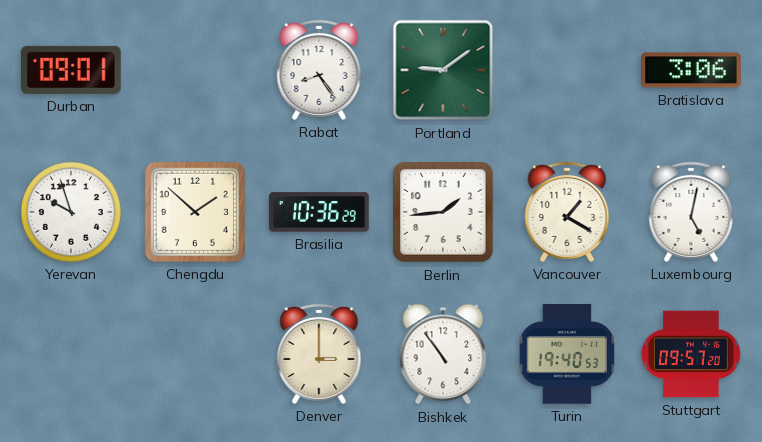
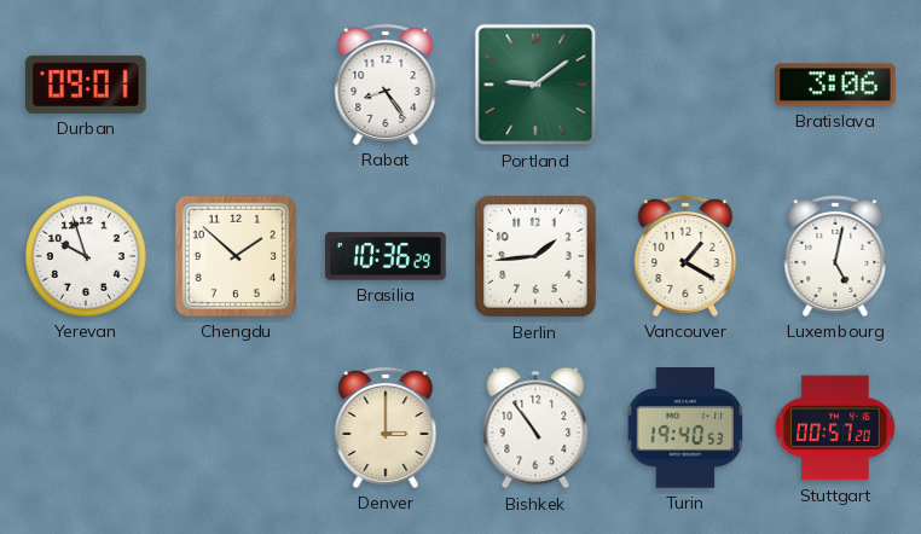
Stuttgart: 09:57 -> 00:57 (835, 428)
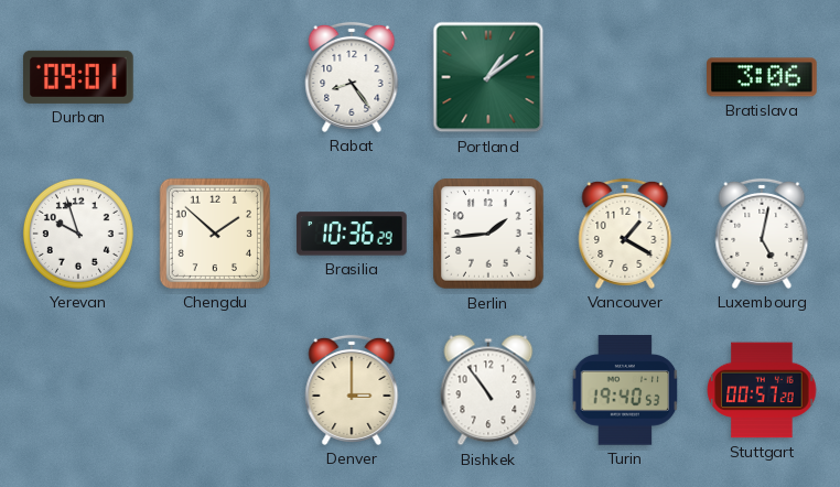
Portland: 9:09 -> 1:09 (488, 77)
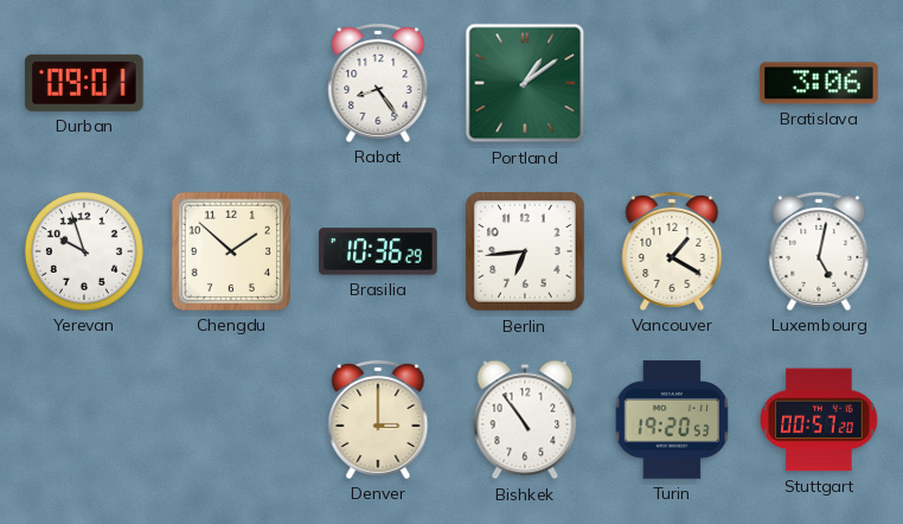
Berlin: 1:44 -> 6:44 (525, 251)
Turin: 19:40 -> 19:20 (672, 420)
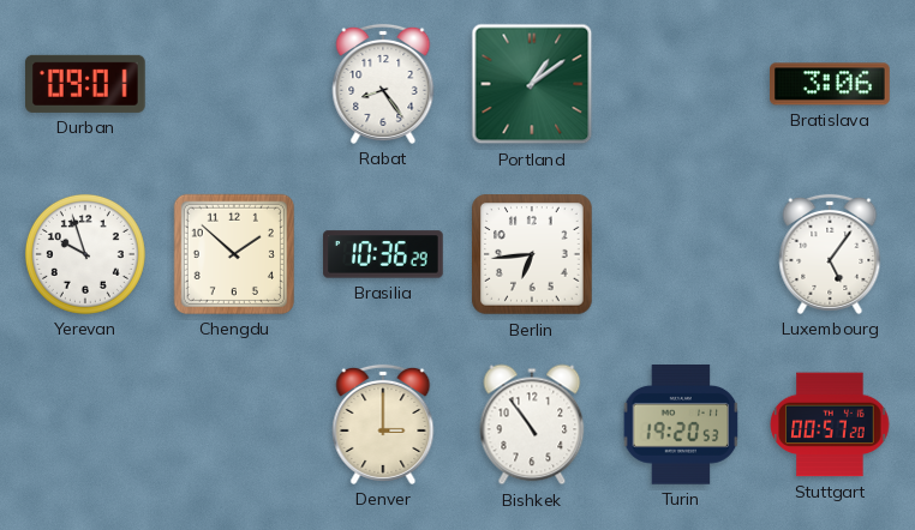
Vancouver: 1:20 -> none (672, 251)
Luxembourg: 5:02 -> 5:06 (830, 254)
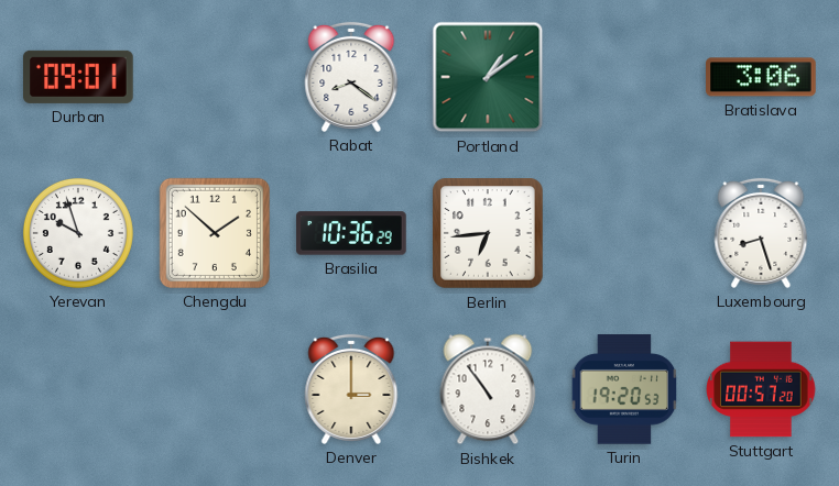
Rabat: 8:24 -> 8:21 (351, 77)
Luxembourg: 5:06 -> 8:27 (761, 233)
